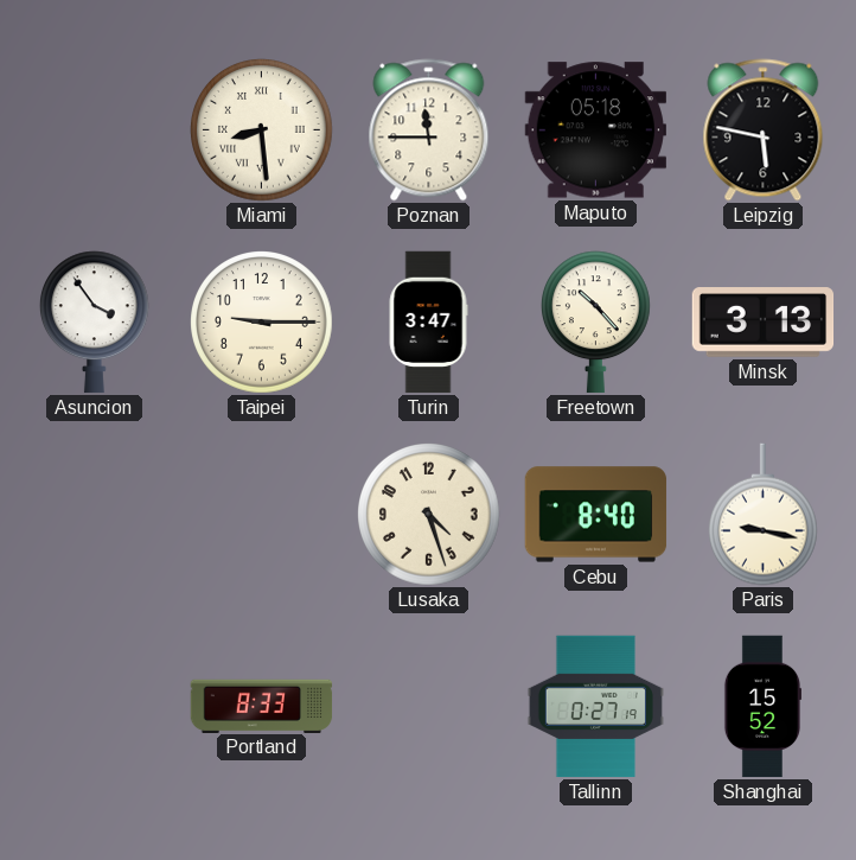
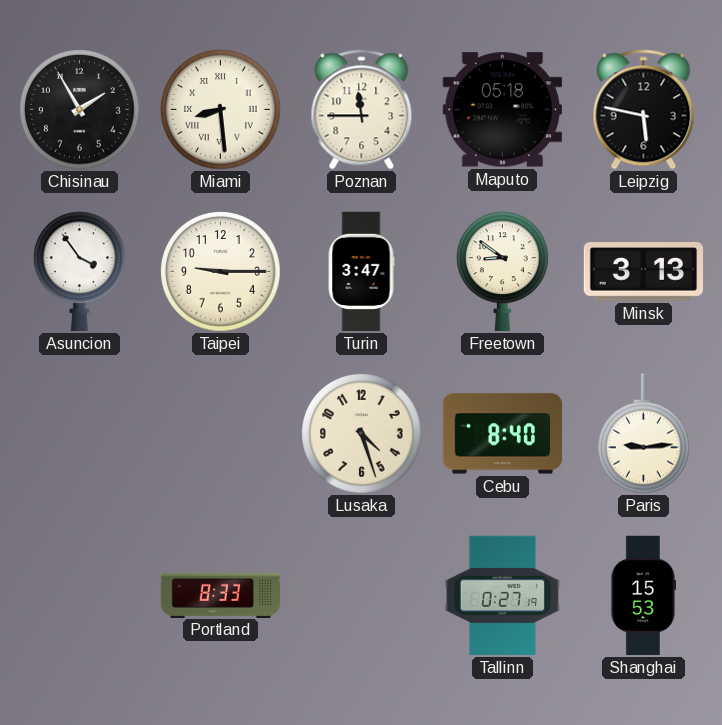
Chisinau: none -> 1:55 (80, 110)
Freetown: 10:23 -> 8:51 (502, 272)
Paris: 9:17 -> 9:14 (643, 434)
Shanghai: 15:52 -> 15:53 (642, 596)
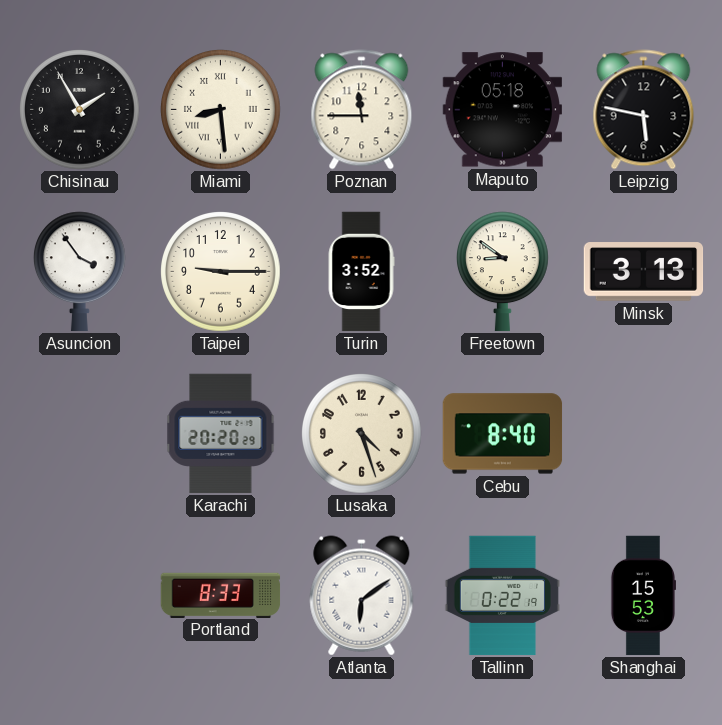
Turin: 3:47 -> 3:52 (361, 272)
Karachi: none -> 20:20 (221, 434)
Paris: 9:14 -> none (643, 434)
Atlanta: none -> 6:09 (362, 596)
Tallinn: 0:27 -> 0:22 (502, 596)
